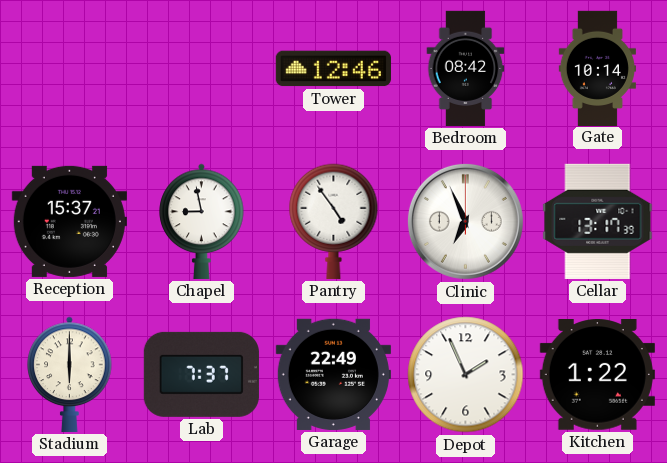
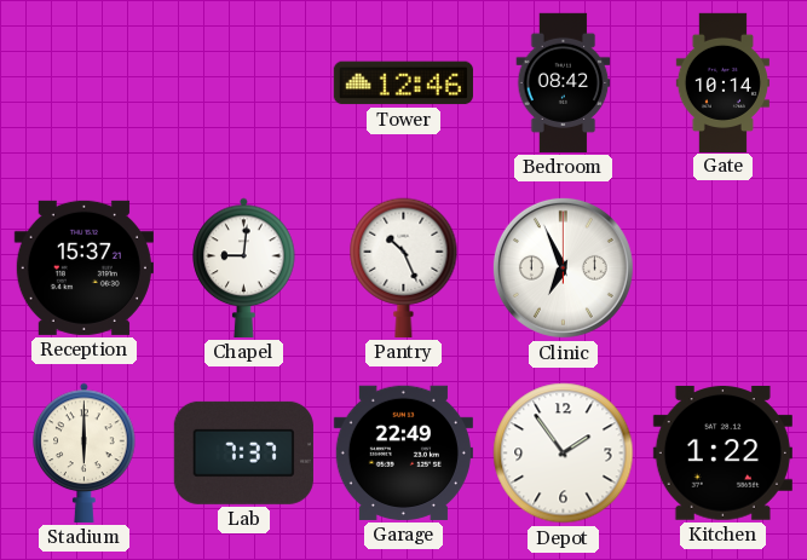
Chapel: 8:58 -> 9:01 (244, 267)
Pantry: 4:54 -> 10:26 (404, 267)
Cellar: 13:17 -> none (598, 221)
Depot: 1:56 -> 1:54 (564, 454)
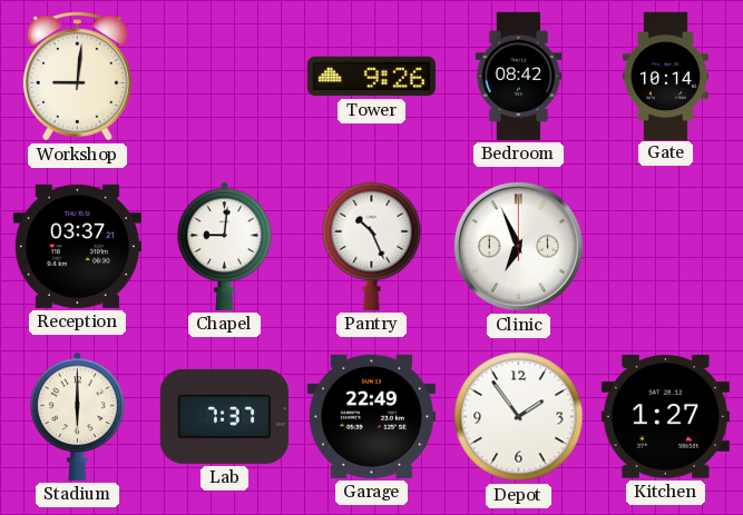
Workshop: none -> 9:01 (77, 77)
Tower: 12:46 -> 9:26 (371, 77)
Reception: 15:37 -> 03:37 (77, 246)
Kitchen: 1:22 -> 1:27 (665, 417)
